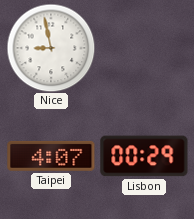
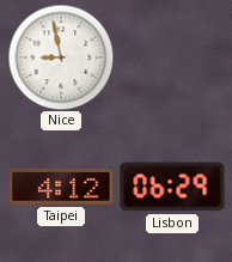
Taipei: 4:07 -> 4:12 (61, 187)
Lisbon: 00:29 -> 06:29 (172, 187)
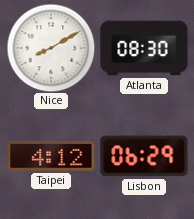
Nice: 8:58 -> 8:10 (51, 48)
Atlanta: none -> 08:30 (144, 48)
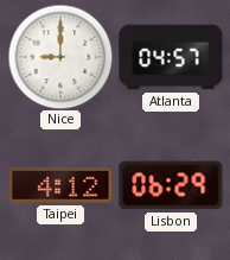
Nice: 8:10 -> 9:00 (60, 57)
Atlanta: 08:30 -> 04:57 (171, 57)
